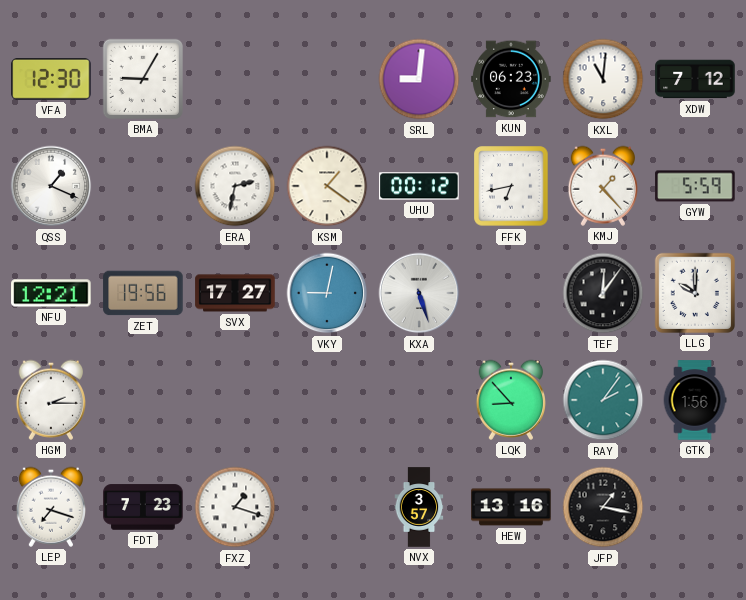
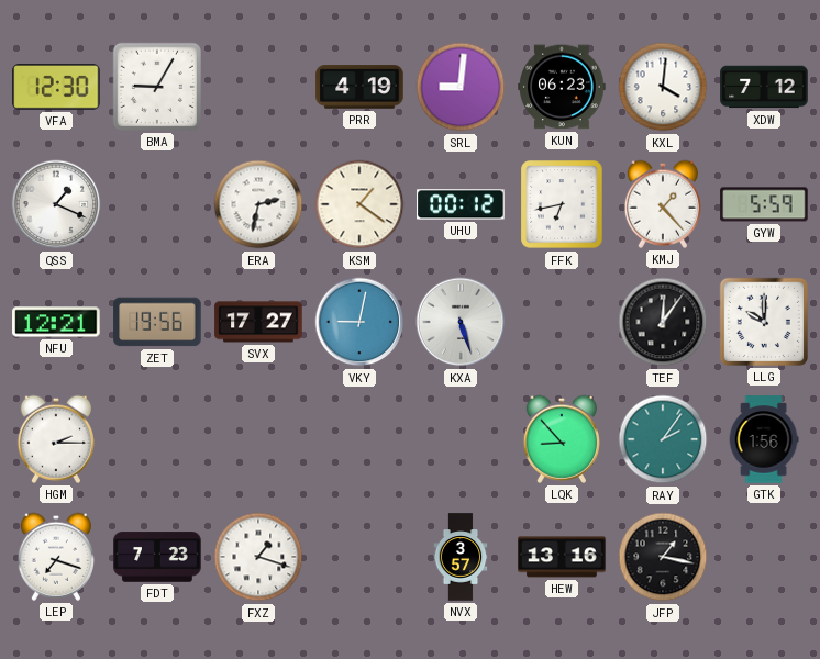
PRR: none -> 4:19 (359, 87)
KXL: 11:01 -> 4:01 (663, 87)
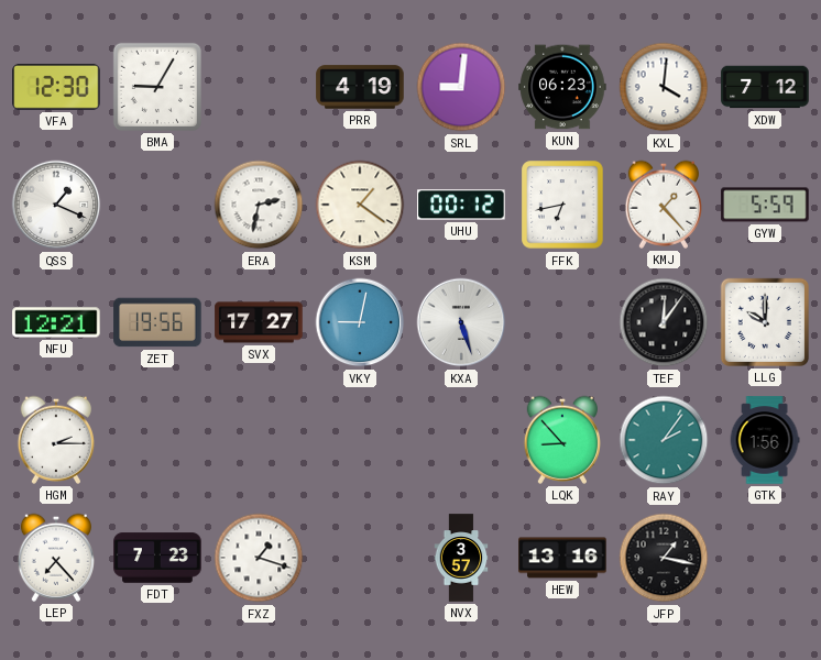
LEP: 7:18 -> 7:23 (55, 558)
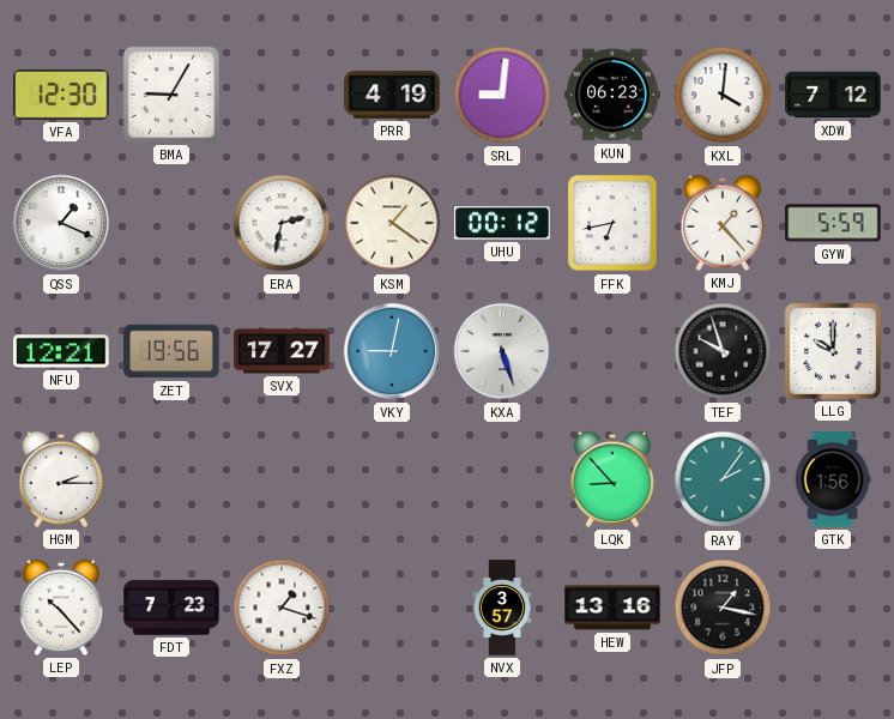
TEF: 12:06 -> 9:57 (723, 351)
LEP: 7:23 -> 10:23 (60, 608)
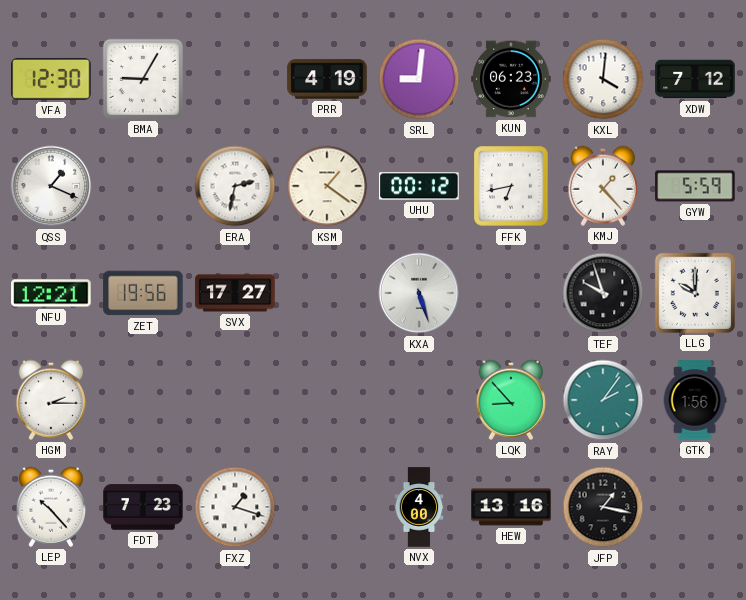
VKY: 9:02 -> none (392, 351)
NVX: 3:57 -> 4:00 (419, 507)
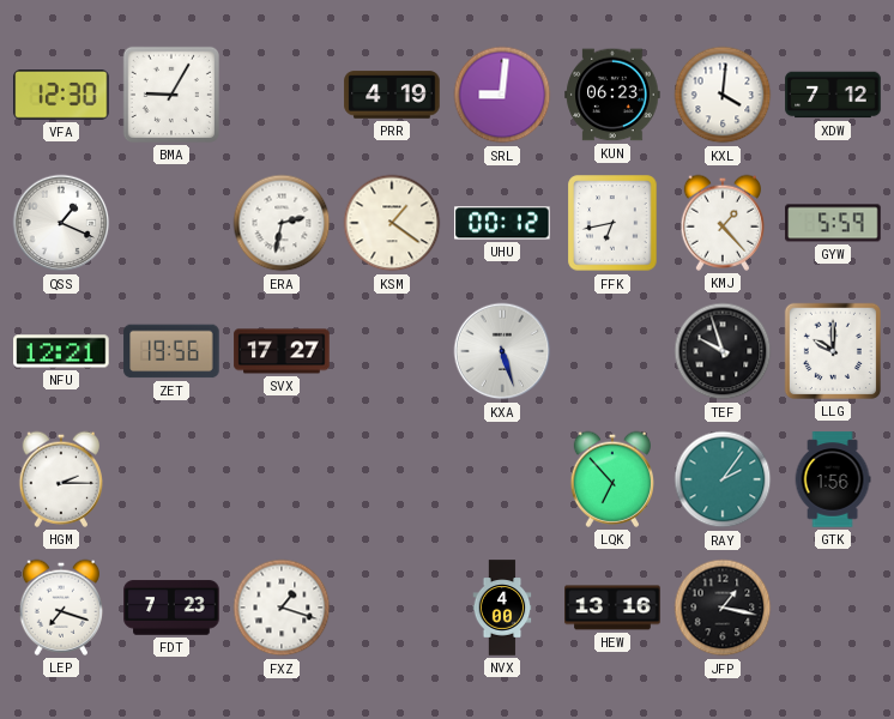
LQK: 8:53 -> 6:53 (611, 479)
LEP: 10:23 -> 7:18 (60, 608)
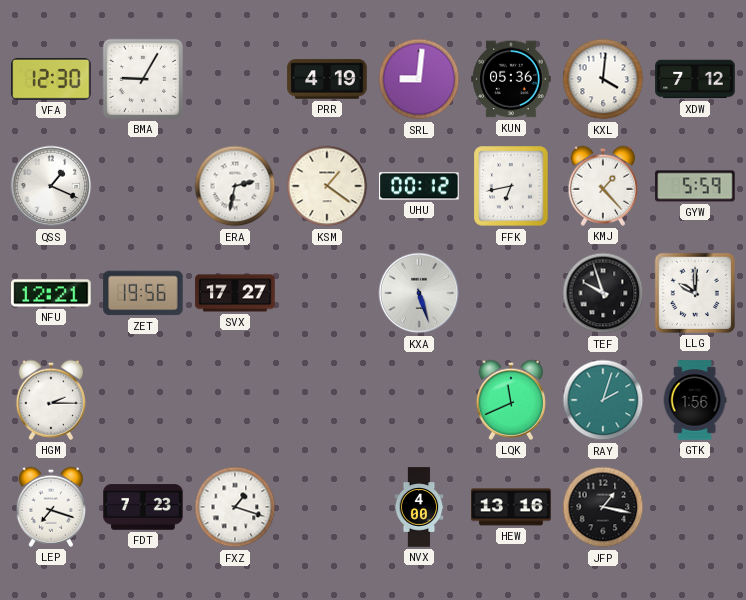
KUN: 06:23 -> 05:36 (511, 79)
LQK: 6:53 -> 11:41 (510, 400)
RAY: 2:06 -> 2:03 (603, 400)
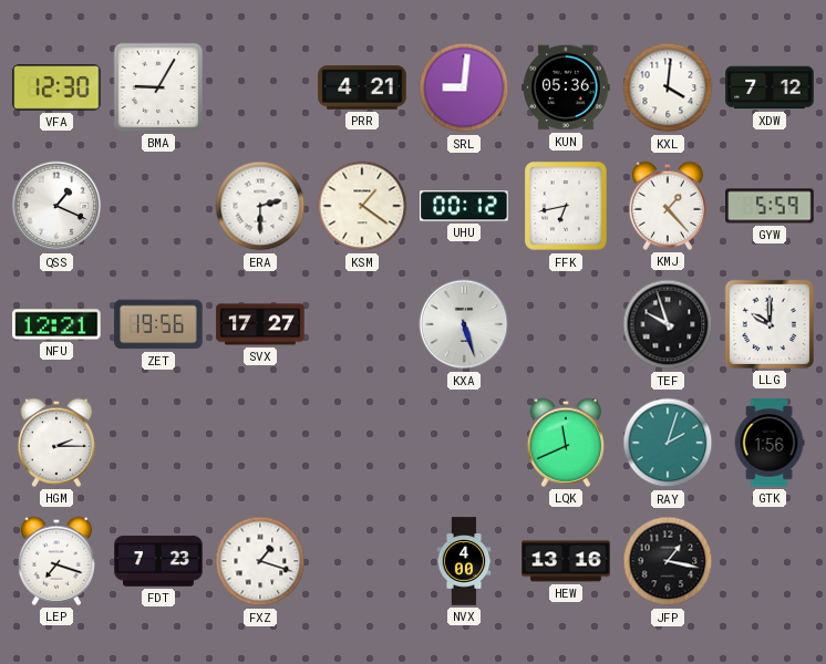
PRR: 4:19 -> 4:21 (362, 87)
ERA: 2:32 -> 2:30 (260, 206)
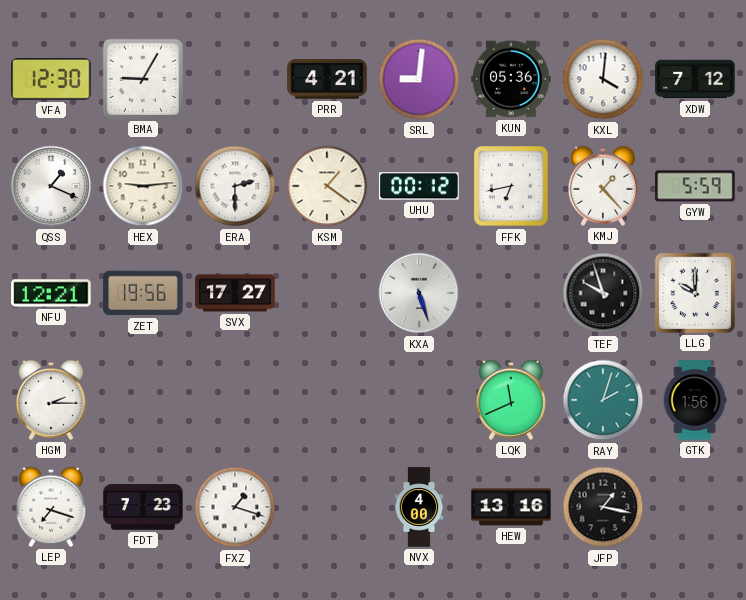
HEX: none -> 9:14 (143, 186)
